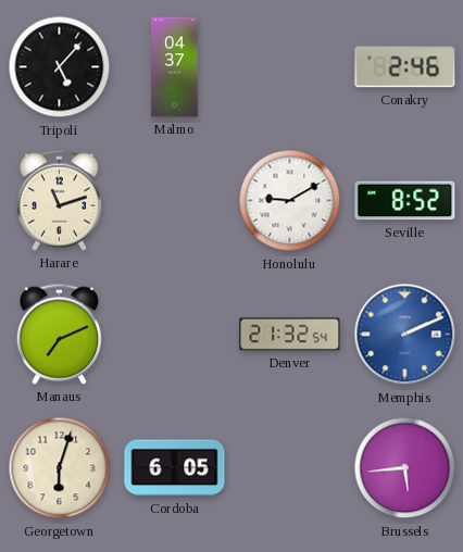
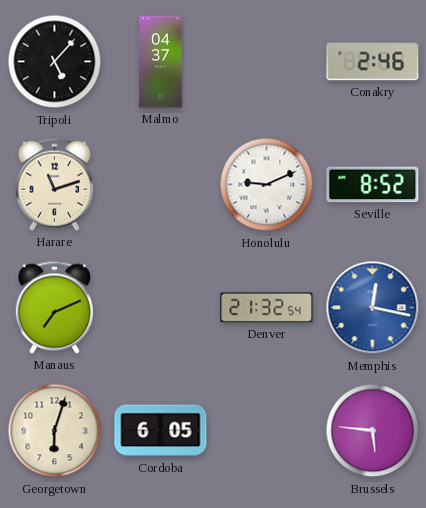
Honolulu: 9:10 -> 9:11 (267, 185)
Memphis: 2:11 -> 12:17 (373, 308)
Brussels: 5:44 -> 5:46 (373, 431)
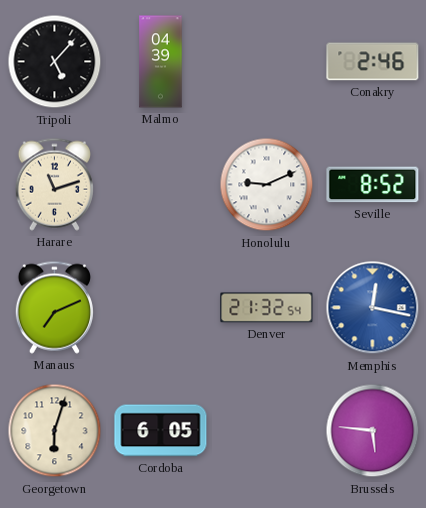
Malmo: 04:37 -> 04:39 (161, 62)
